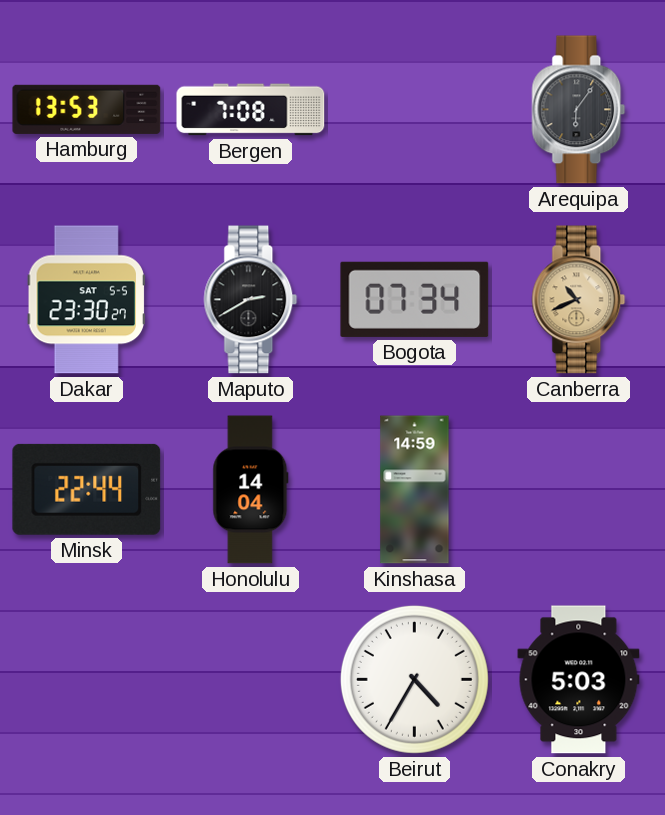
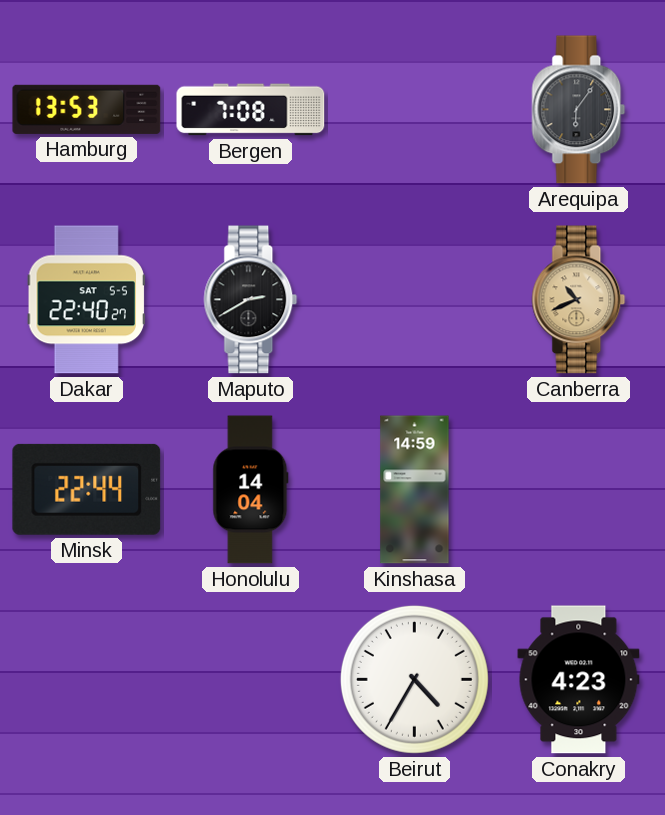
Dakar: 23:30 -> 22:40 (86, 300)
Bogota: 07:34 -> none (415, 299)
Conakry: 5:03 -> 4:23 (579, 680)
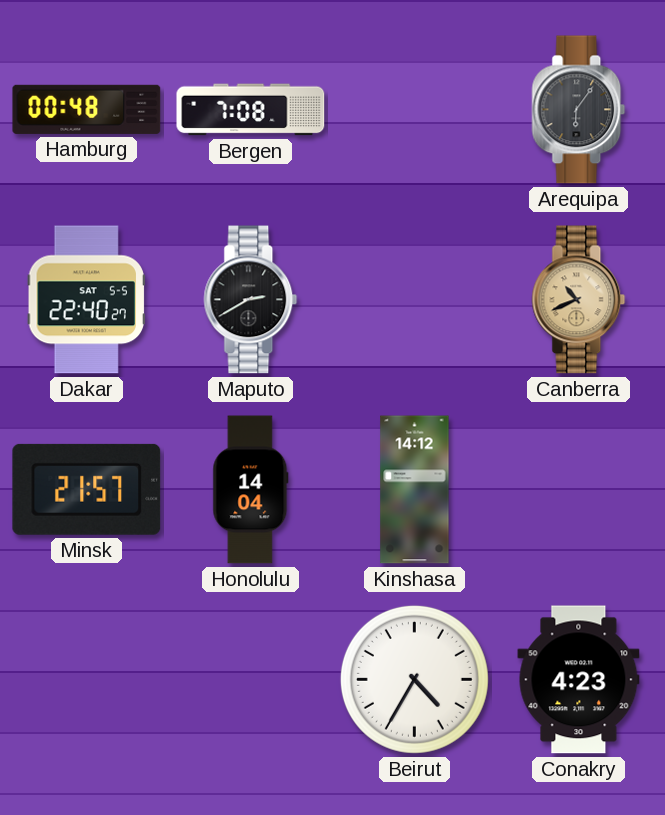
Hamburg: 13:53 -> 00:48 (87, 109)
Minsk: 22:44 -> 21:57 (87, 489)
Kinshasa: 14:59 -> 14:12 (415, 490)
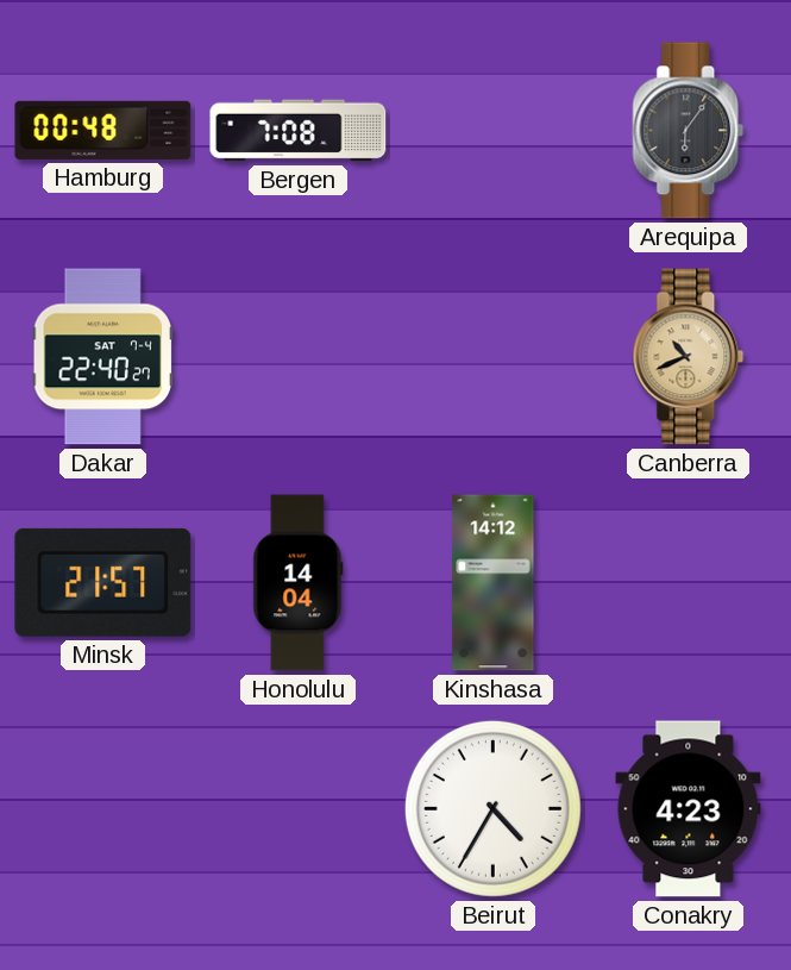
Dakar date: SAT 5-5 -> SAT 7-4 (102, 357)
Maputo: 2:40 -> none (251, 300)
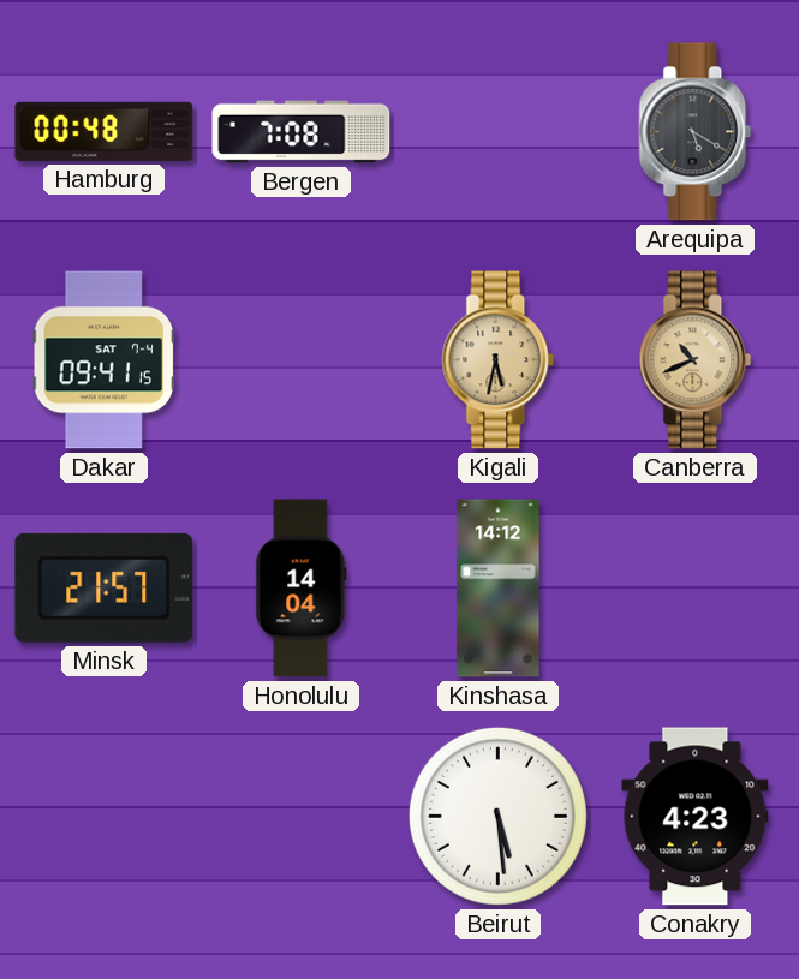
Arequipa: 6:06 -> 5:20 (696, 132)
Dakar: 22:40 -> 09:41 (103, 360)
Kigali: none -> 5:32 (499, 360)
Beirut: 4:35 -> 5:29 (497, 816)
